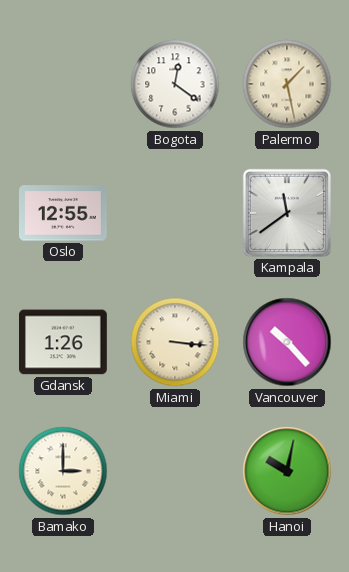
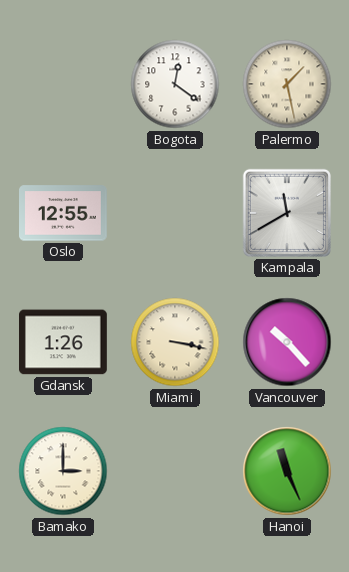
Kampala: 11:39 -> 11:40 (287, 213)
Miami: 3:16 -> 3:17 (175, 342)
Hanoi: 10:02 -> 11:26 (287, 471)
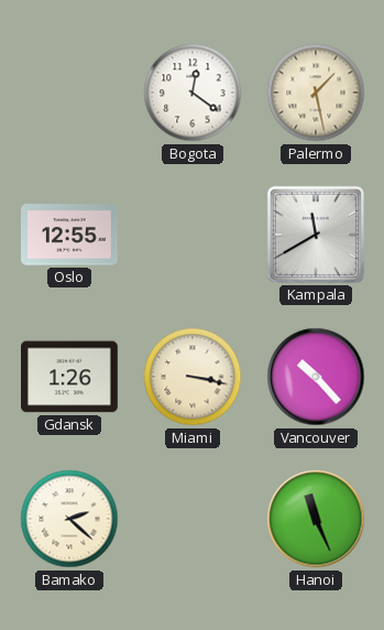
Bamako: 3:00 -> 2:22 (69, 519)
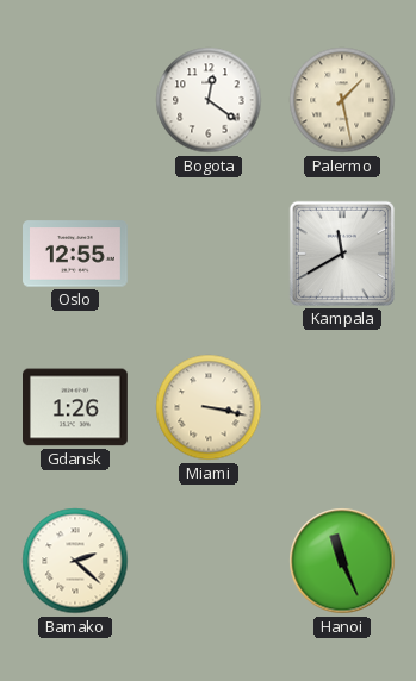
Vancouver: 10:23 -> none (316, 377)
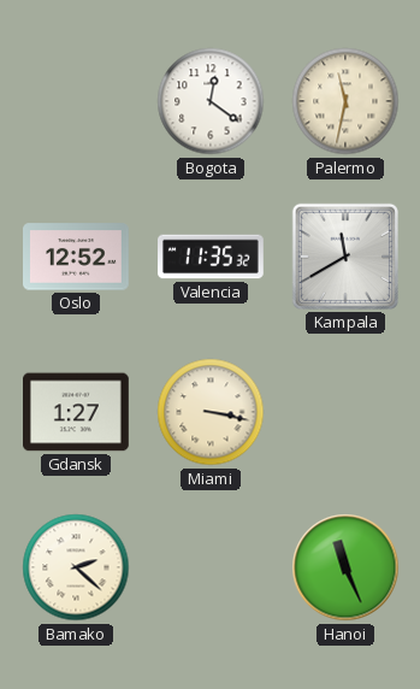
Palermo: 1:28 -> 11:32 (345, 101)
Oslo: 12:55 -> 12:52 (77, 257)
Valencia: none -> 11:35 (212, 257)
Gdansk: 1:26 -> 1:27 (77, 412)
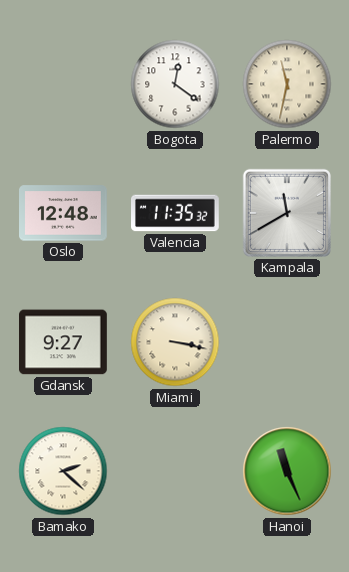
Oslo: 12:52 -> 12:48 (64, 213)
Gdansk: 1:27 -> 9:27 (64, 342)
